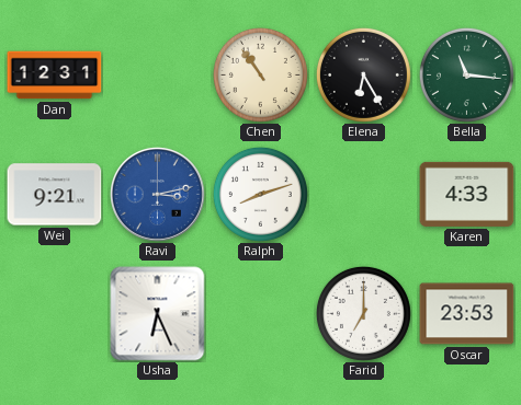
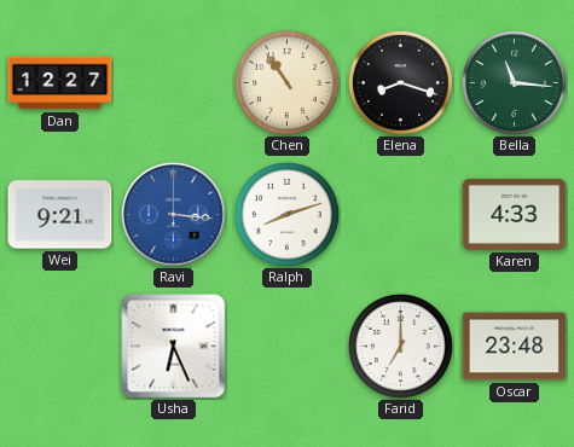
Dan: 12:31 -> 12:27 (60, 83)
Elena: 6:25 -> 8:18 (400, 82)
Ravi: 3:13 -> 3:16 (173, 214)
Oscar: 23:53 -> 23:48 (515, 347)
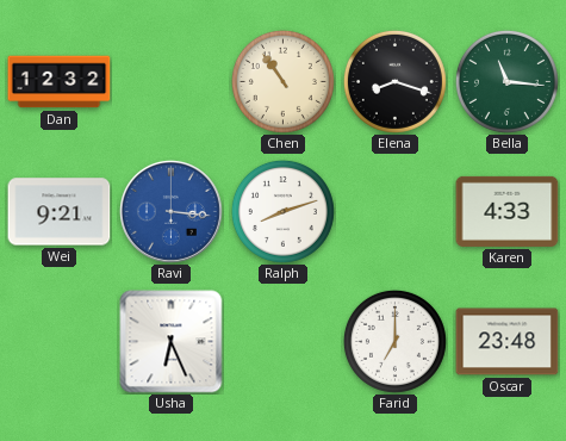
Dan: 12:27 -> 12:32 (60, 82)
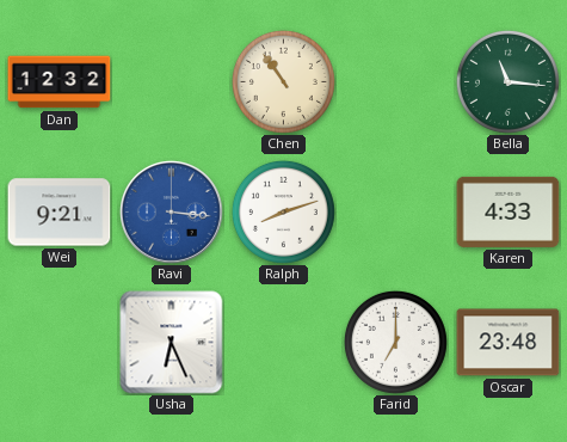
Elena: 8:18 -> none (394, 81)
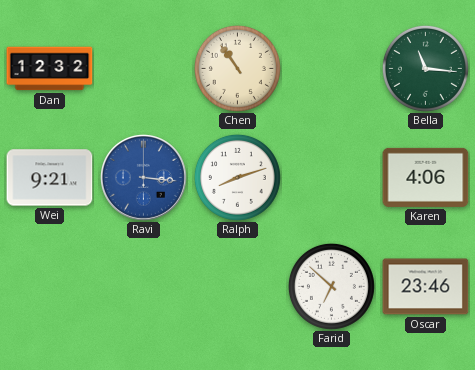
Karen: 4:33 -> 4:06 (426, 177)
Usha: 6:26 -> none (172, 343)
Farid: 7:00 -> 6:52 (331, 286)
Oscar: 23:48 -> 23:46 (426, 287)
